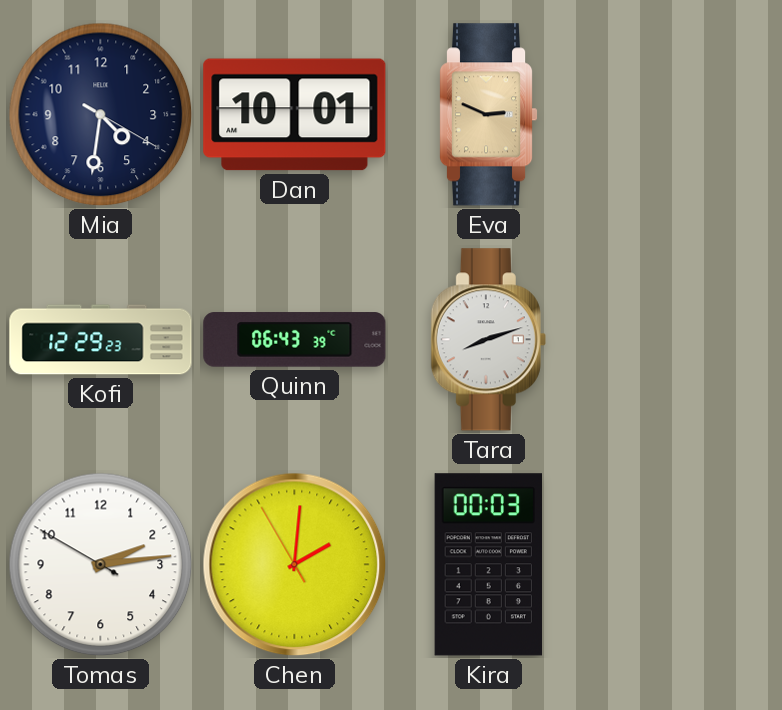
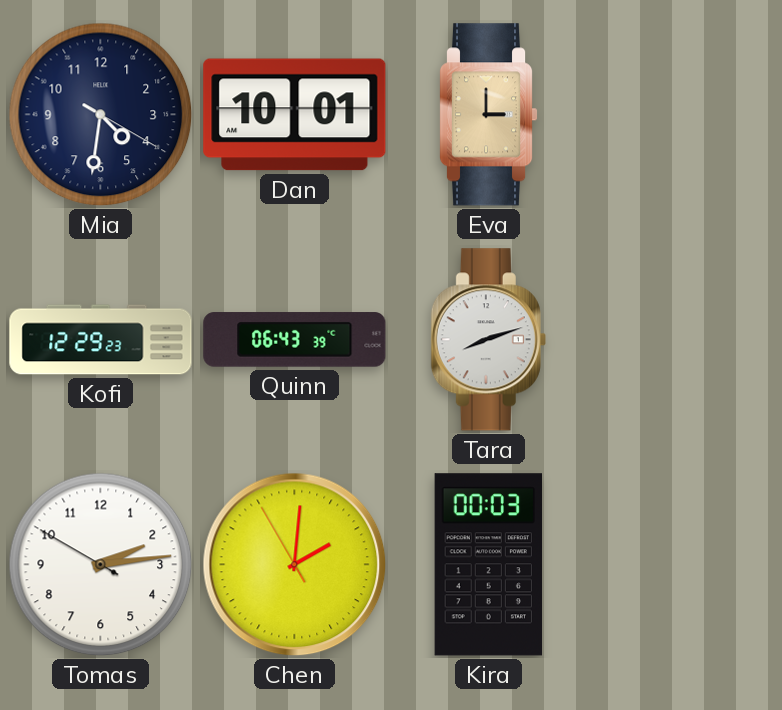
Eva: 2:49 -> 3:00 (488, 115)
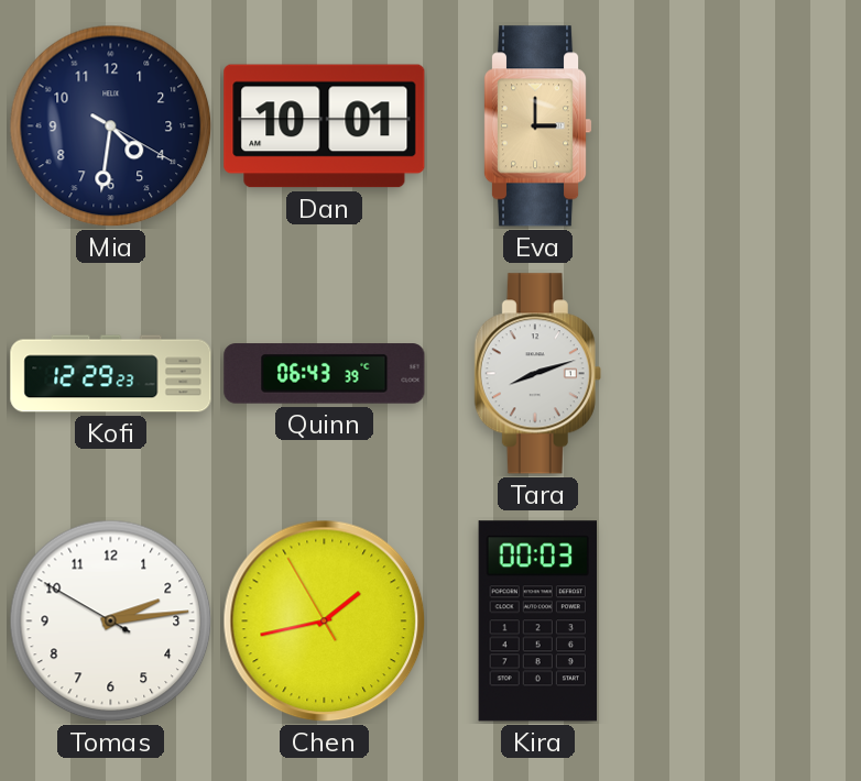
Chen: 2:00 -> 1:42 (325, 621)
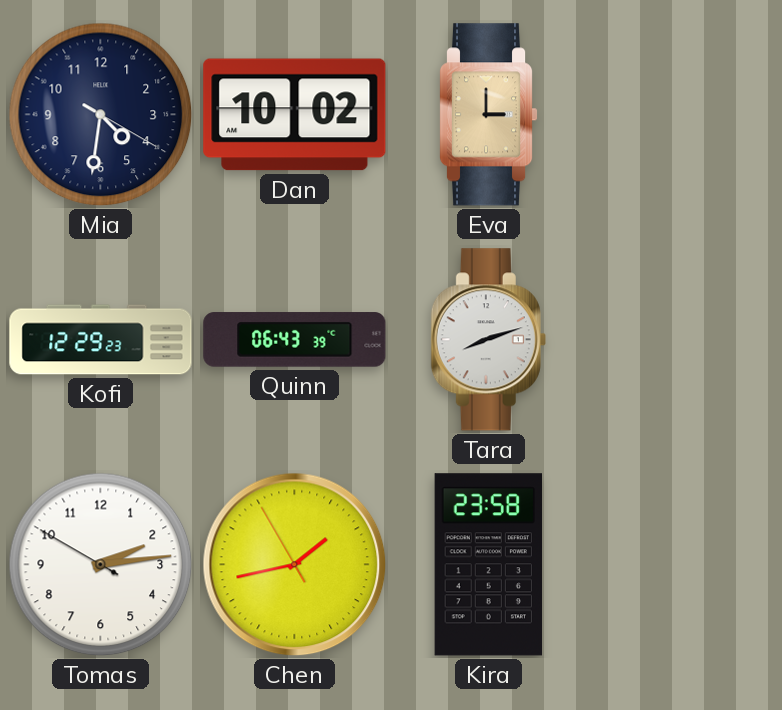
Dan: 10:01 -> 10:02 (295, 115)
Kira: 00:03 -> 23:58 (488, 565)
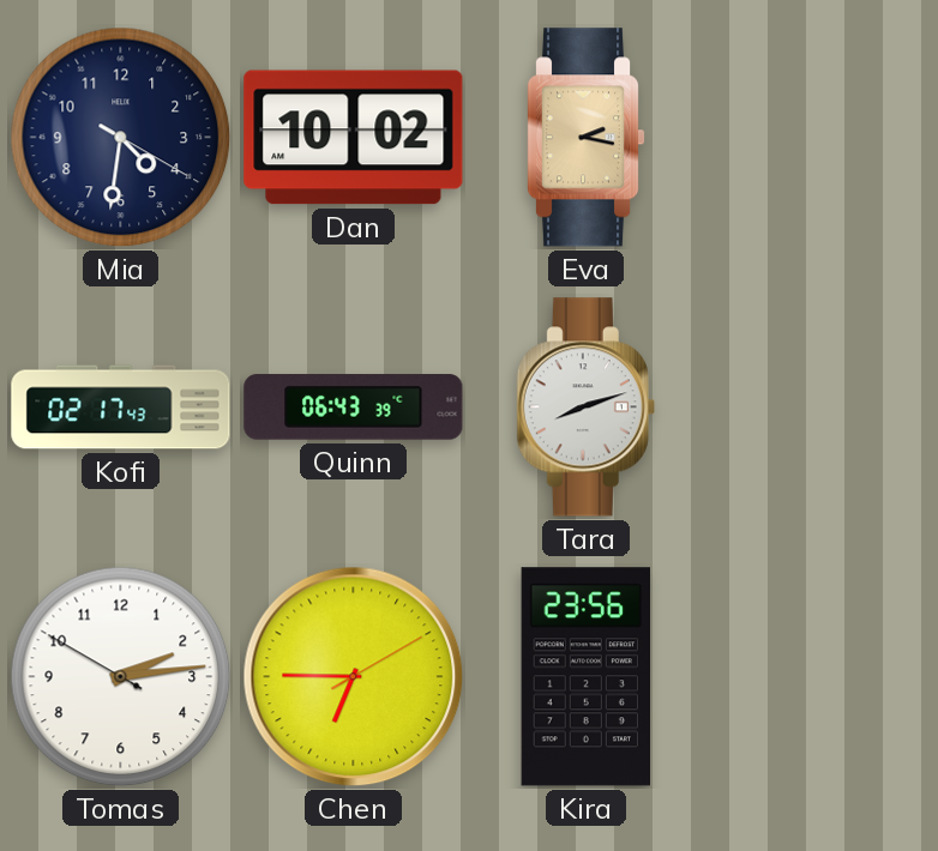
Eva: 3:00 -> 2:17 (585, 138)
Kofi: 12:29 -> 02:17 (121, 408)
Chen: 1:42 -> 6:45 (354, 677)
Kira: 23:58 -> 23:56 (585, 677)
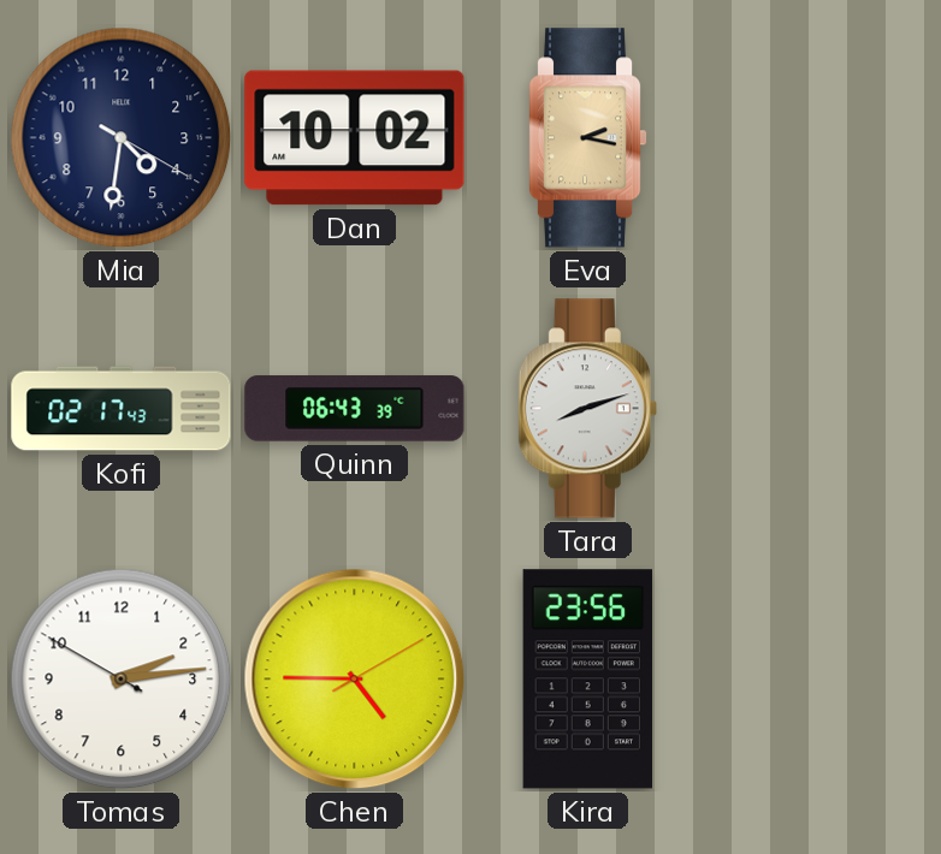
Chen: 6:45 -> 4:45 (355, 680)
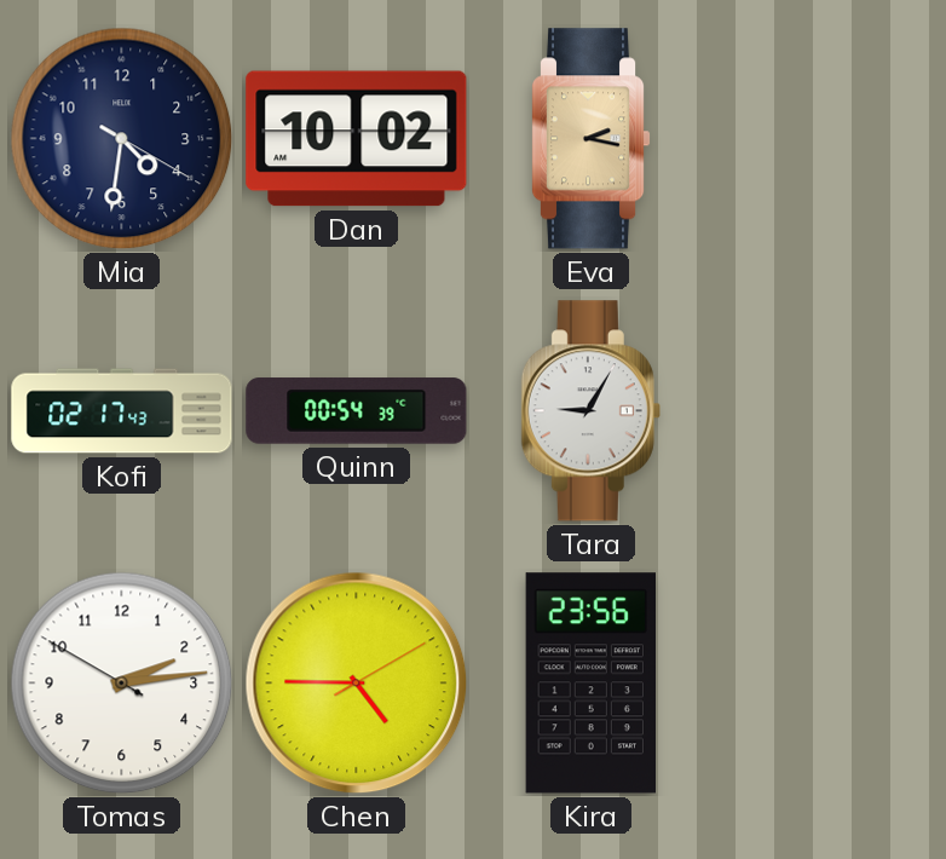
Quinn: 06:43 -> 00:54 (357, 411)
Tara: 8:12 -> 9:05 (590, 411)
